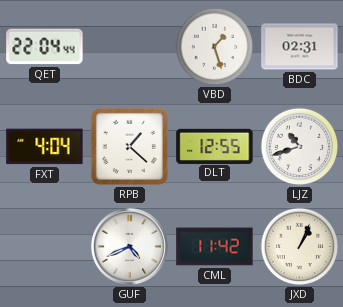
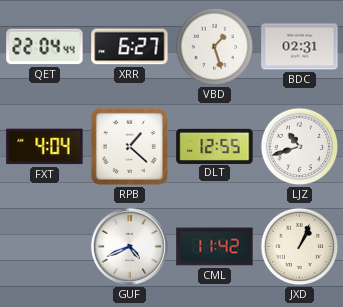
XRR: none -> 6:27 (130, 47)
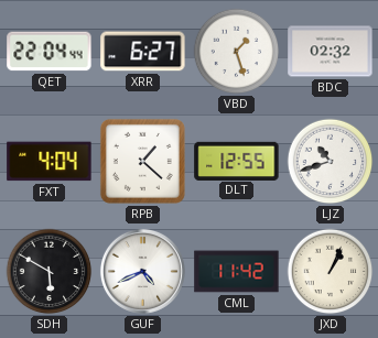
BDC: 02:31 -> 02:32 (331, 52)
SDH: none -> 5:50 (50, 272)
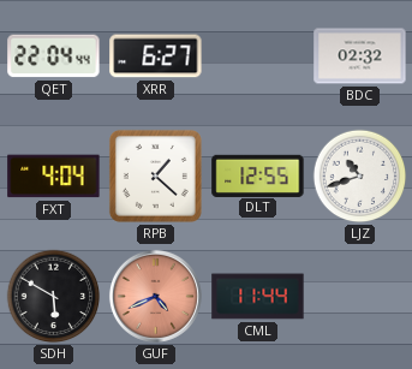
VBD: 1:27 -> none (237, 52)
GUF dial: white -> salmon (155, 296)
CML: 11:42 -> 11:44 (258, 297)
JXD: 1:04 -> none (331, 272)
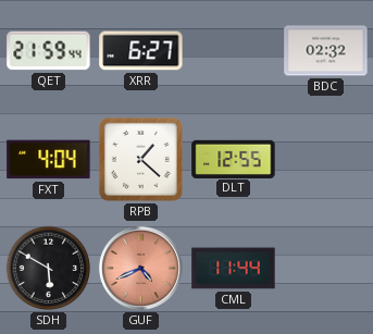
QET: 22:04 -> 21:59 (49, 51)
LJZ: 10:42 -> none (360, 177)
